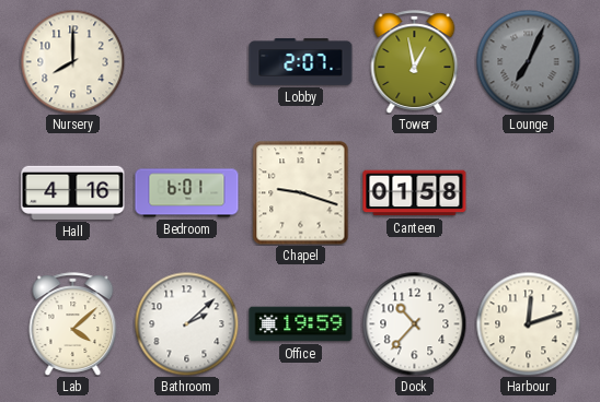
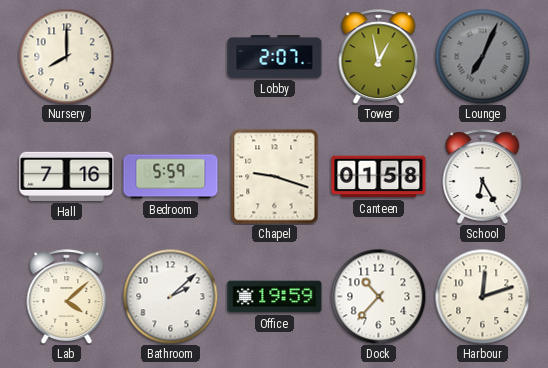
Hall: 4:16 -> 7:16 (67, 176)
Bedroom: 6:01 -> 5:59 (171, 177)
School: none -> 6:25 (483, 177)
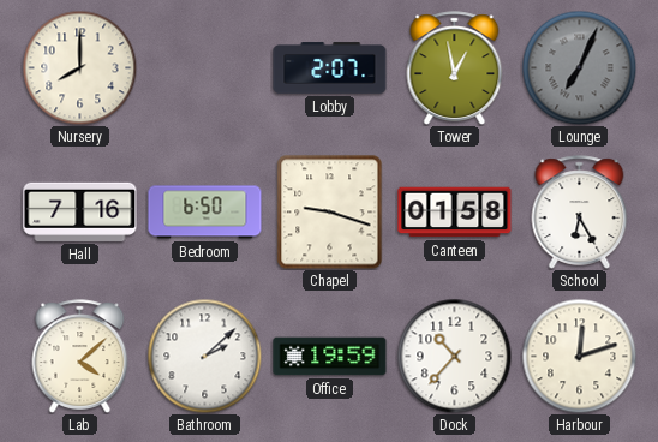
Bedroom: 5:59 -> 6:50 (205, 213)
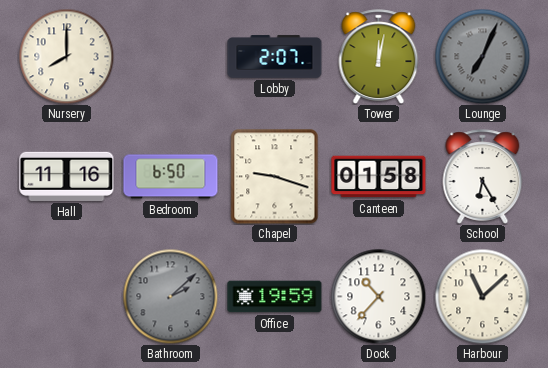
Tower: 12:58 -> 12:02 (379, 57)
Hall: 7:16 -> 11:16 (67, 176)
Lab: 4:08 -> none (80, 357)
Bathroom dial: white -> grey (170, 296)
Harbour: 12:12 -> 11:08 (482, 296)
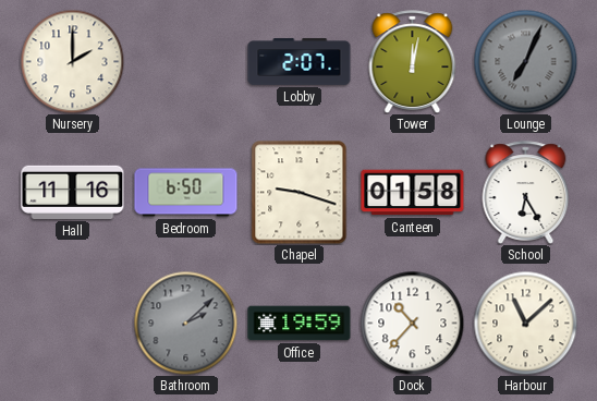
Nursery: 8:00 -> 2:00 (72, 61)
